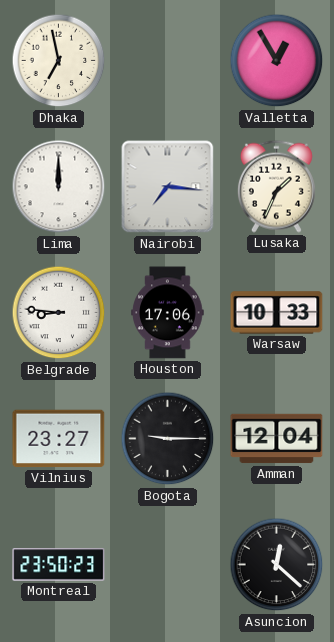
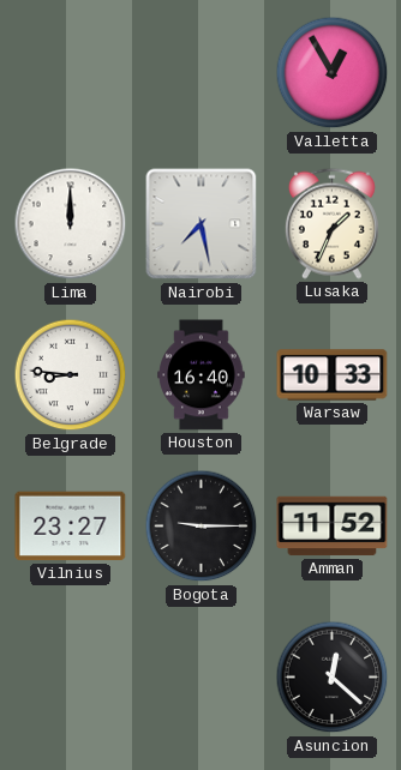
Dhaka: 6:58 -> none (59, 61)
Nairobi: 7:16 -> 7:28 (202, 224)
Houston: 17:06 -> 16:40 (202, 375)
Amman: 12:04 -> 11:52 (333, 527)
Montreal: 23:50 -> none (59, 565)
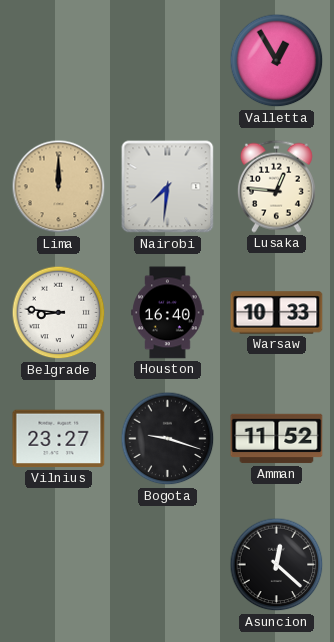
Lima dial: white -> champagne (59, 187)
Nairobi: 7:28 -> 7:31 (168, 187)
Lusaka: 1:34 -> 12:46 (276, 186)
Bogota: 9:15 -> 9:18 (168, 439)
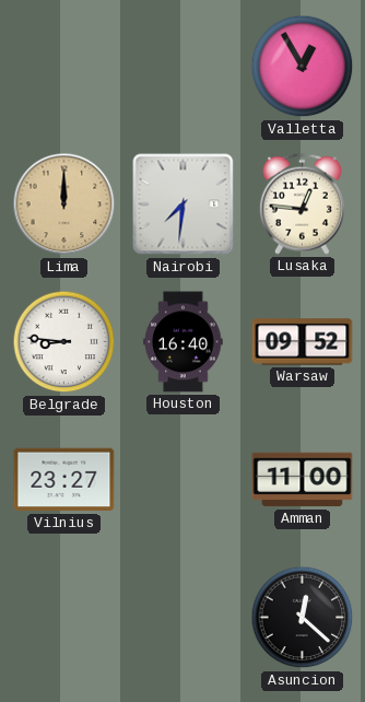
Warsaw: 10:33 -> 09:52 (303, 342)
Bogota: 9:18 -> none (168, 439)
Amman: 11:52 -> 11:00 (303, 480)
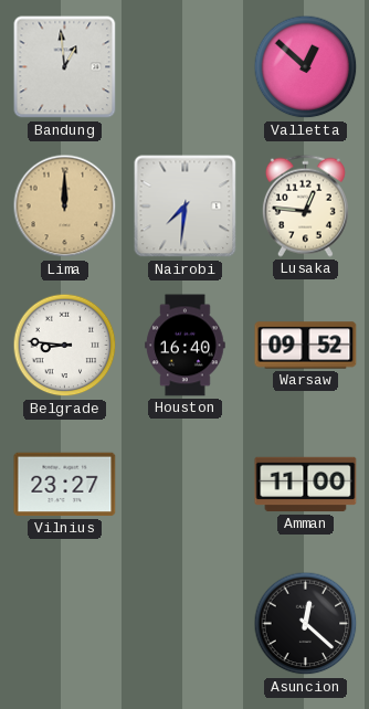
Bandung: none -> 12:59 (65, 67)
Valletta: 12:55 -> 12:52 (306, 67)
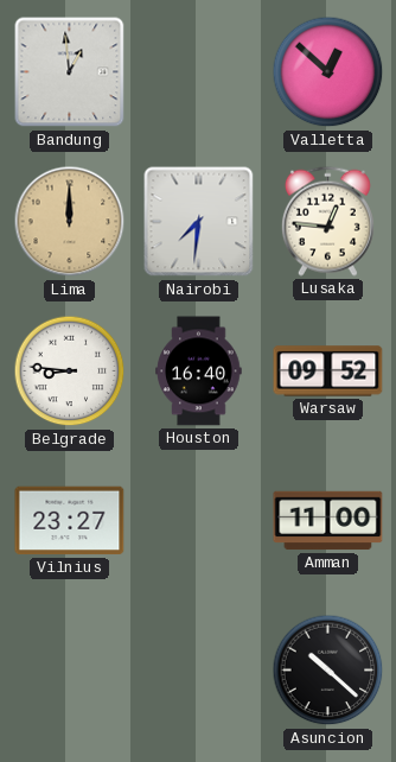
Asuncion: 12:22 -> 10:22 (328, 671)
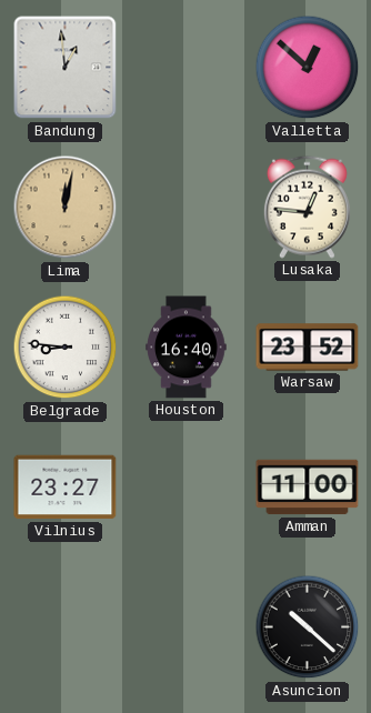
Lima: 12:00 -> 12:02 (66, 208)
Nairobi: 7:31 -> none (199, 222)
Warsaw: 09:52 -> 23:52 (308, 348)
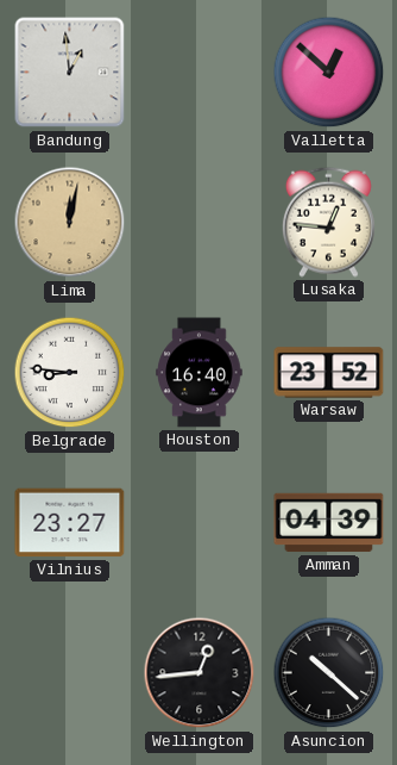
Amman: 11:00 -> 04:39 (329, 523)
Wellington: none -> 12:44 (200, 673)
